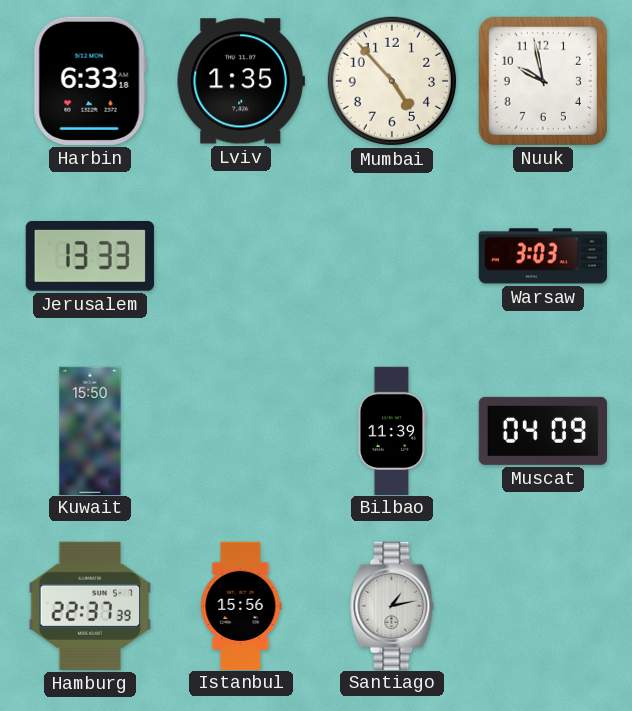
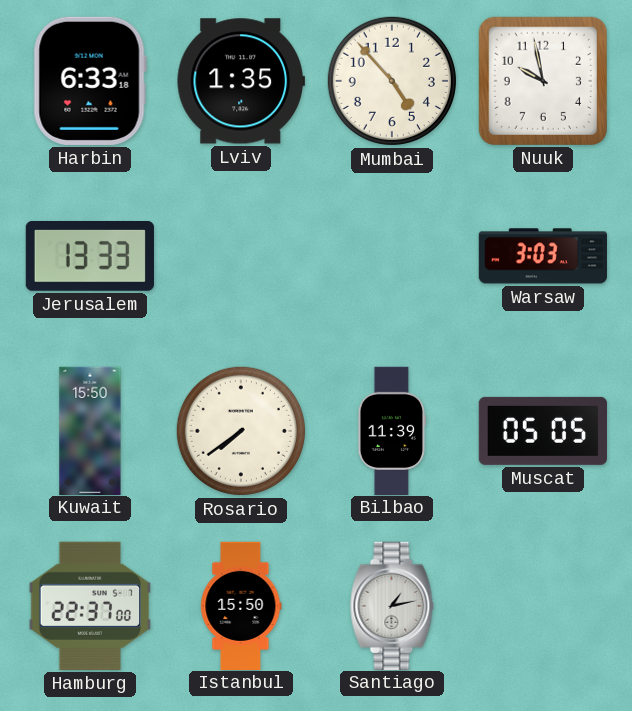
Rosario: none -> 7:39 (241, 431)
Muscat: 04:09 -> 05:05 (543, 431)
Hamburg: 22:37:39 -> 22:37:00 (90, 606)
Istanbul: 15:56 -> 15:50 (241, 605)
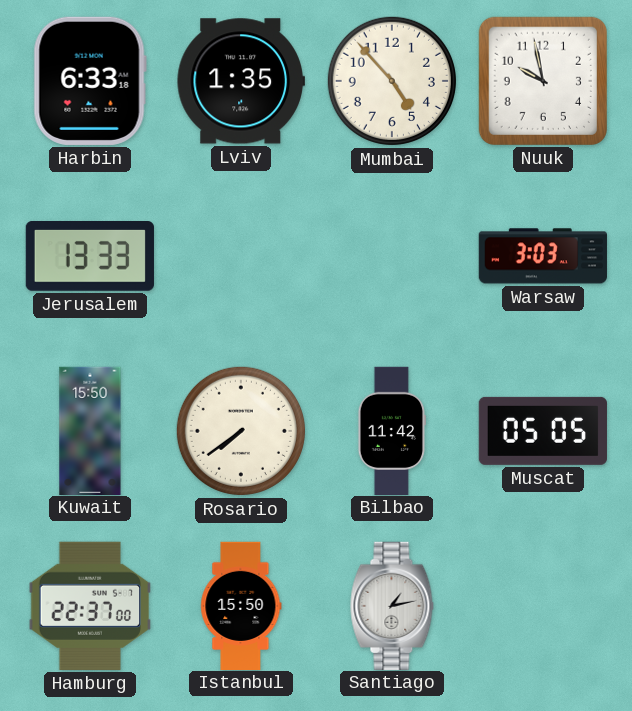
Bilbao: 11:39 -> 11:42 (392, 430)
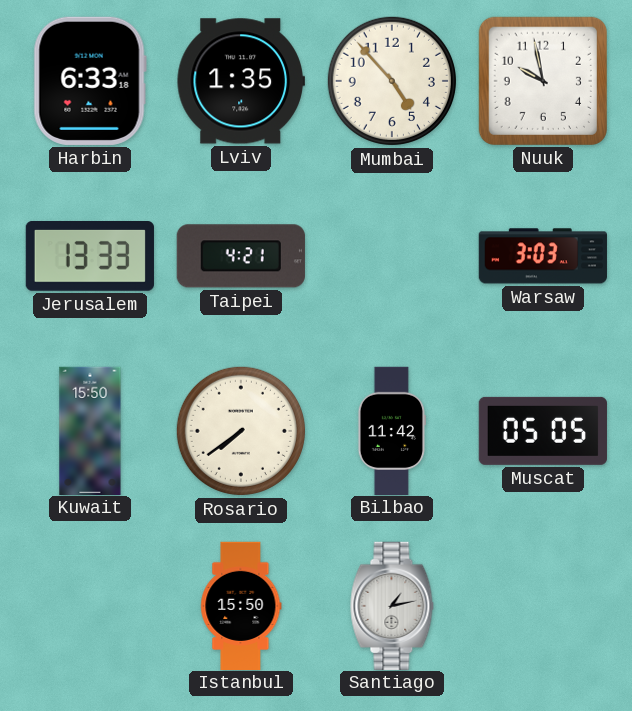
Taipei: none -> 4:21 (241, 256)
Hamburg: 22:37 -> none (90, 606)
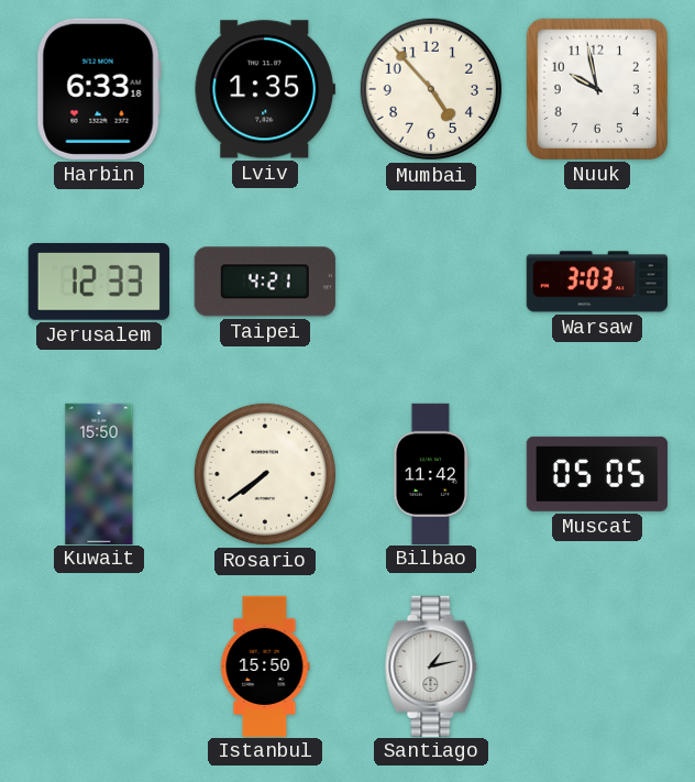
Jerusalem: 13:33 -> 12:33 (99, 283)
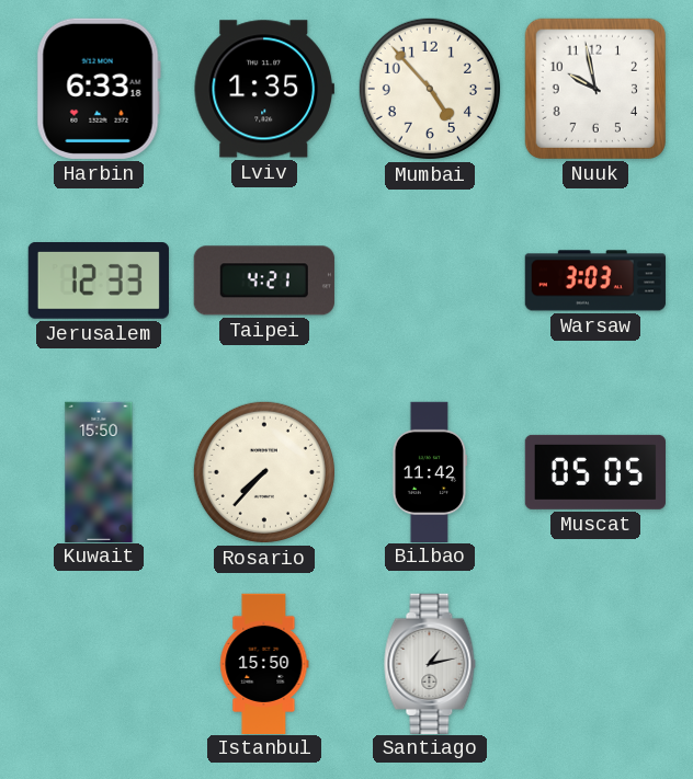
Rosario: 7:39 -> 7:37 (264, 472)
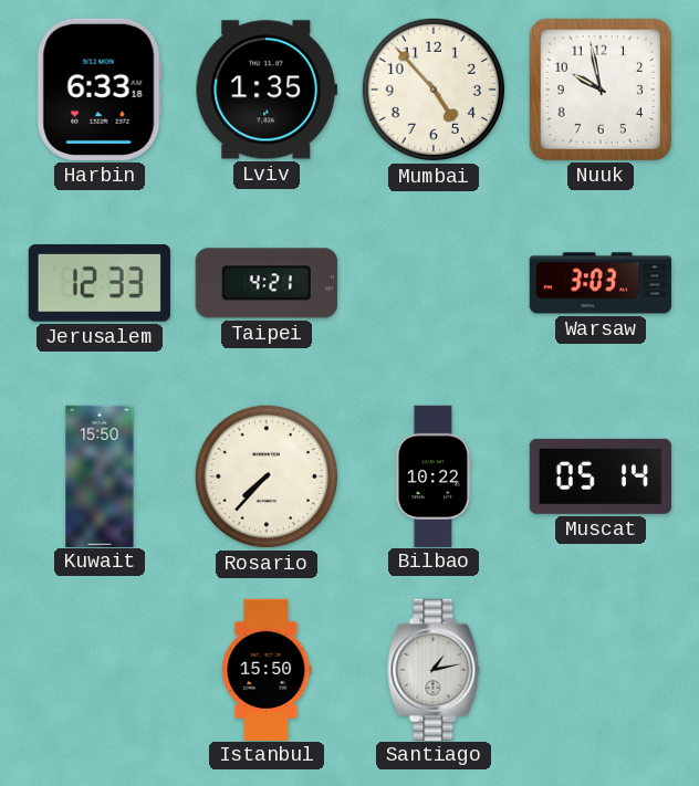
Bilbao: 11:42 -> 10:22 (434, 475)
Muscat: 05:05 -> 05:14 (601, 476)
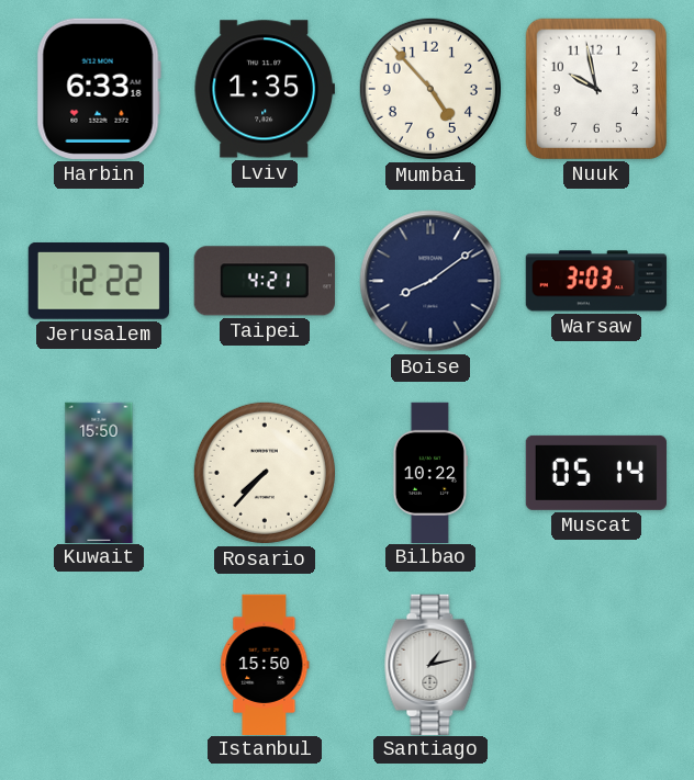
Jerusalem: 12:33 -> 12:22 (99, 282)
Boise: none -> 8:09 (430, 281)
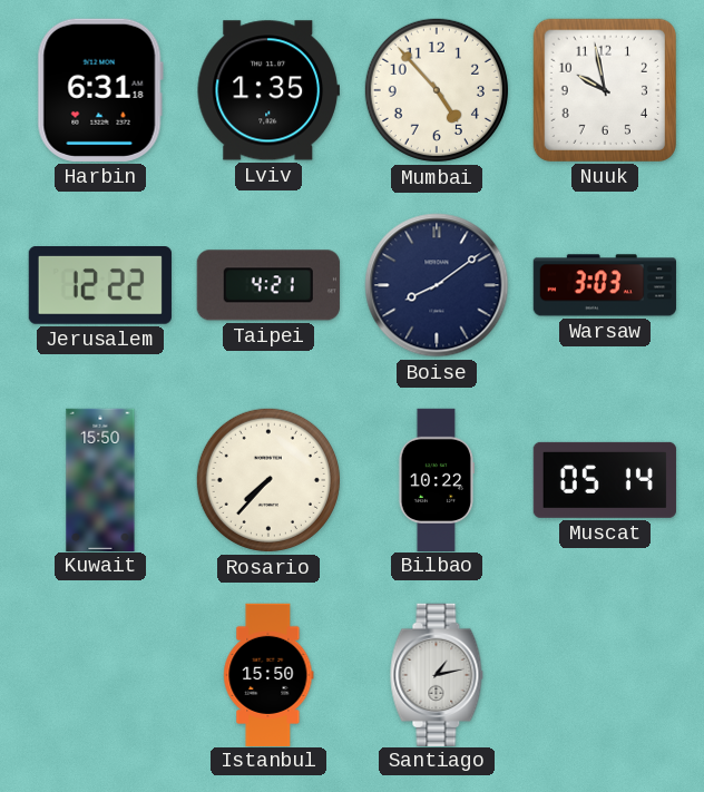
Harbin: 6:33 -> 6:31 (100, 90)
